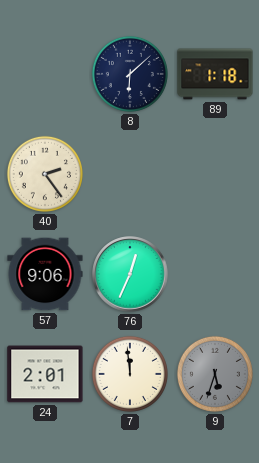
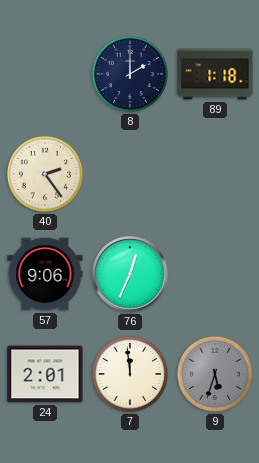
8: 6:08 -> 2:00 (130, 74)
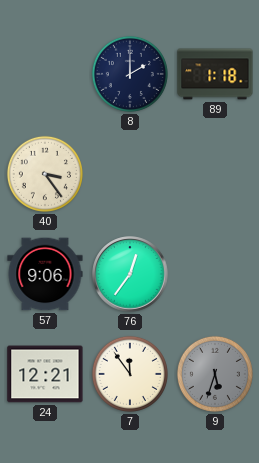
40: 2:24 -> 3:24 (45, 174)
76: 12:34 -> 12:36 (130, 274)
24: 2:01 -> 12:21 (45, 374)
7: 11:59 -> 11:54 (130, 374)
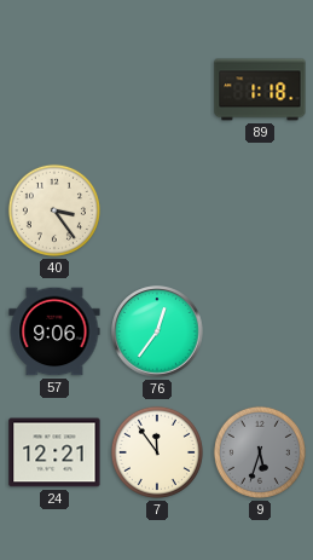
8: 2:00 -> none (130, 74)
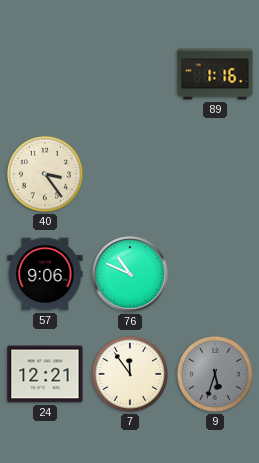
89: 1:18 -> 1:16 (215, 74)
76: 12:36 -> 10:49 (130, 274)
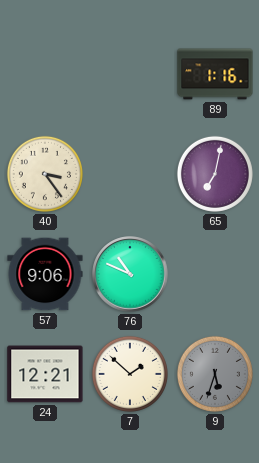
65: none -> 7:02 (215, 174)
7: 11:54 -> 1:52 (130, 374)
